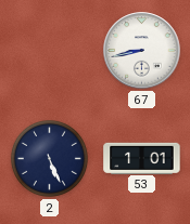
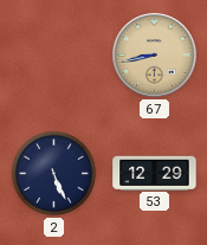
67 dial: white -> champagne (155, 56)
53: 1:01 -> 12:29 (155, 173)
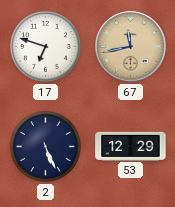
17: none -> 6:48 (45, 46)
67: 8:43 -> 11:43 (131, 47)
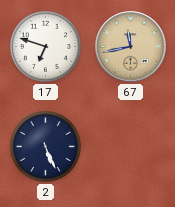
53: 12:29 -> none (131, 146)
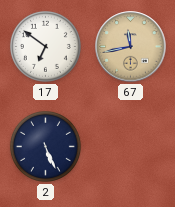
17: 6:48 -> 6:51 (45, 46)
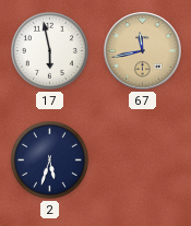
17: 6:51 -> 5:58 (49, 50)
2: 5:26 -> 5:33 (49, 159)
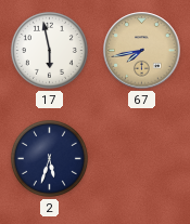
67: 11:43 -> 7:43 (142, 51)
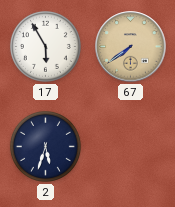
17: 5:58 -> 5:55 (45, 46)
67: 7:43 -> 7:39 (131, 47)
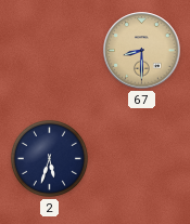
17: 5:55 -> none (45, 46)
67: 7:39 -> 8:30 (142, 51)
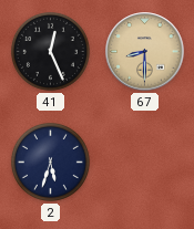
41: none -> 12:26 (50, 51)
